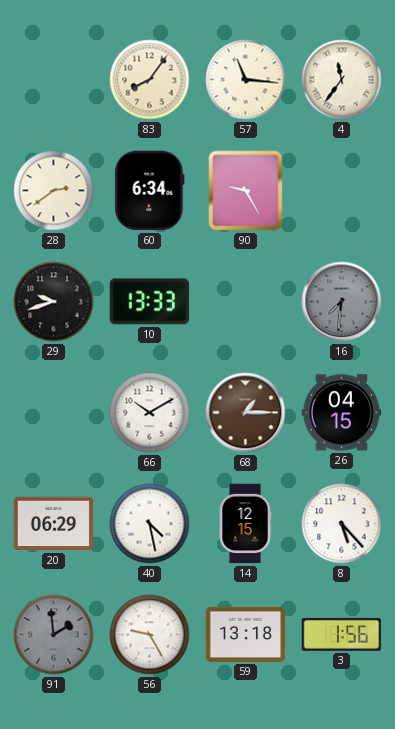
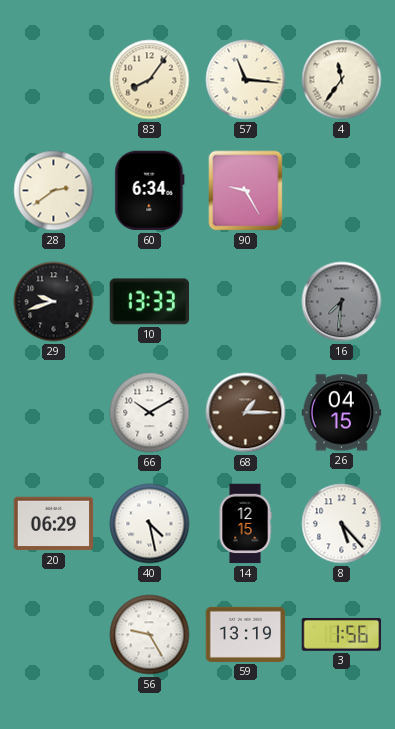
91: 1:59 -> none (54, 635)
59: 13:18 -> 13:19 (246, 634)
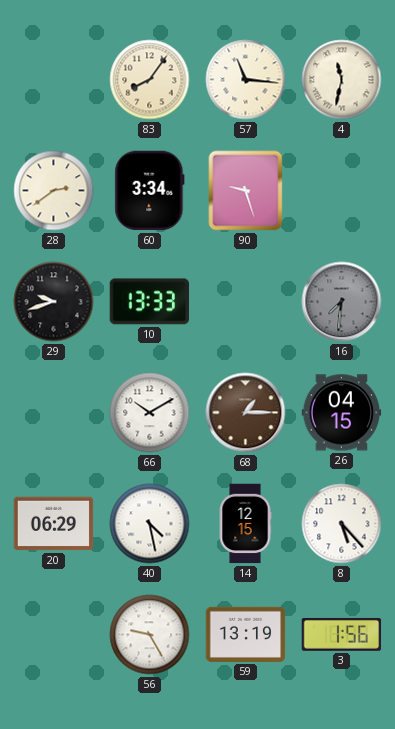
4: 11:36 -> 11:32 (342, 80)
60: 6:34 -> 3:34 (150, 191)
90: 9:25 -> 9:27 (246, 191)
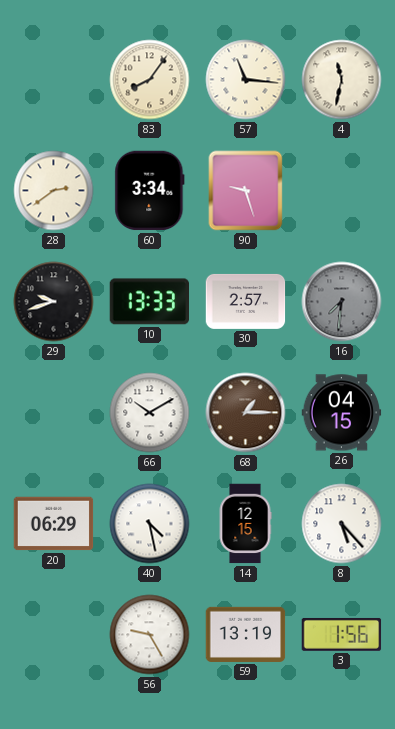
30: none -> 2:57 (246, 301)
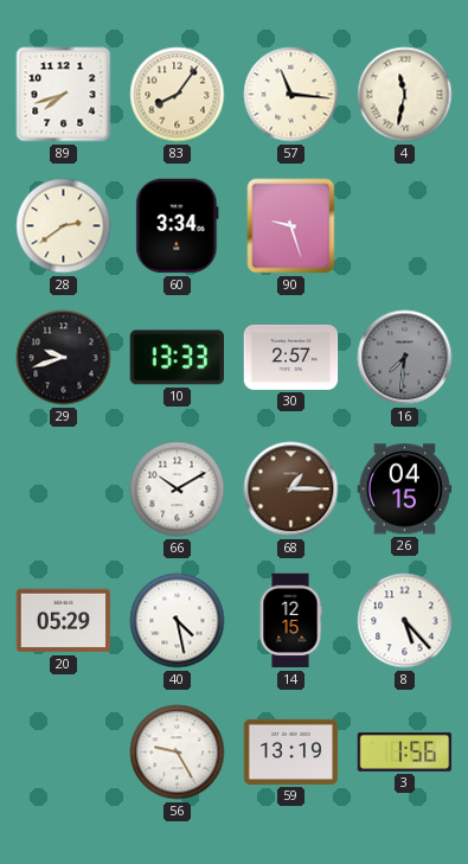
89: none -> 7:42 (64, 95)
20: 06:29 -> 05:29 (64, 621)
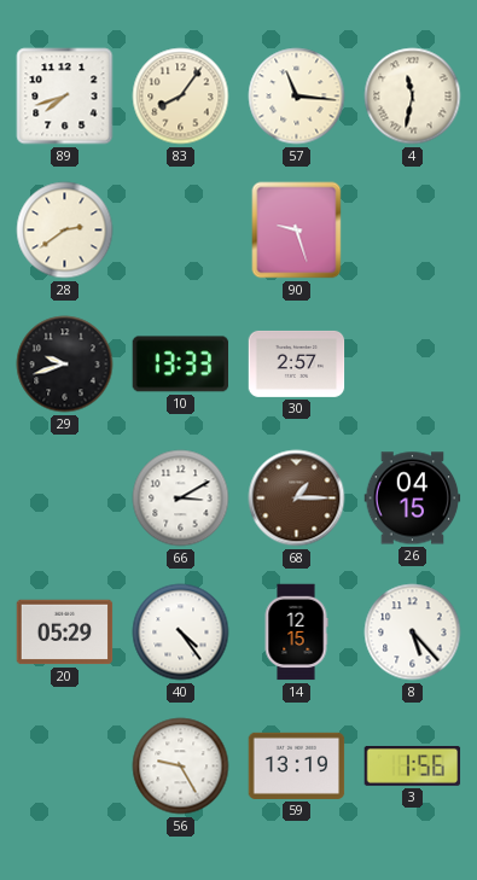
60: 3:34 -> none (178, 226)
16: 7:31 -> none (405, 358)
66: 10:10 -> 3:10 (181, 499)
40: 4:28 -> 4:24 (181, 633)
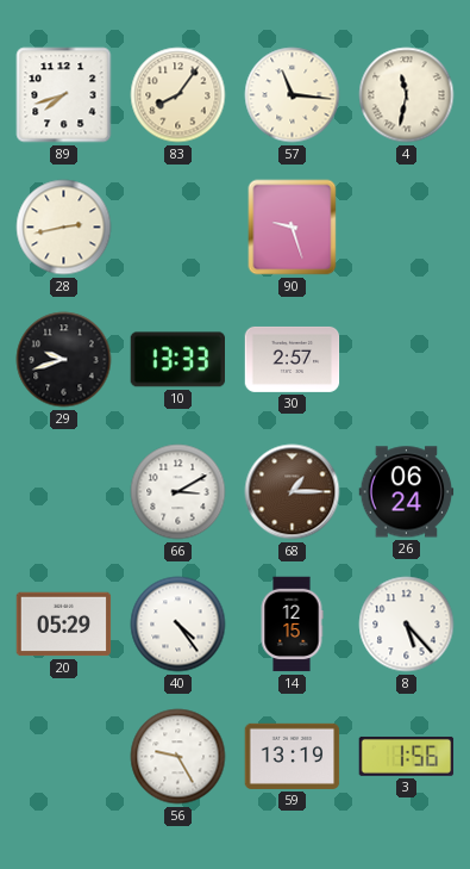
28: 2:39 -> 2:43 (64, 228)
26: 04:15 -> 06:24 (407, 492)
